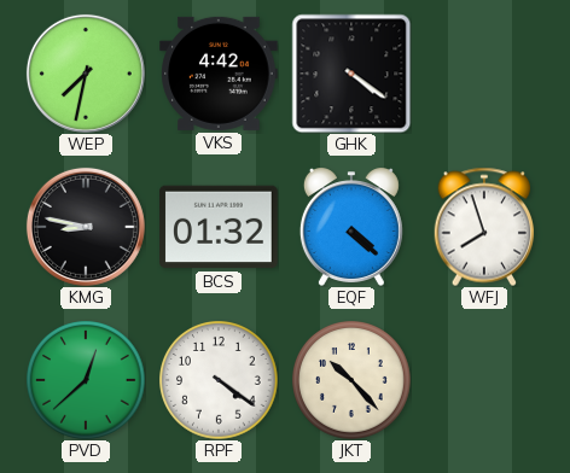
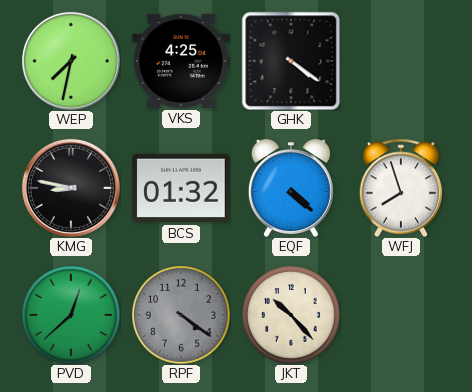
VKS: 4:42 -> 4:25 (181, 61)
RPF dial: white -> grey (182, 316)
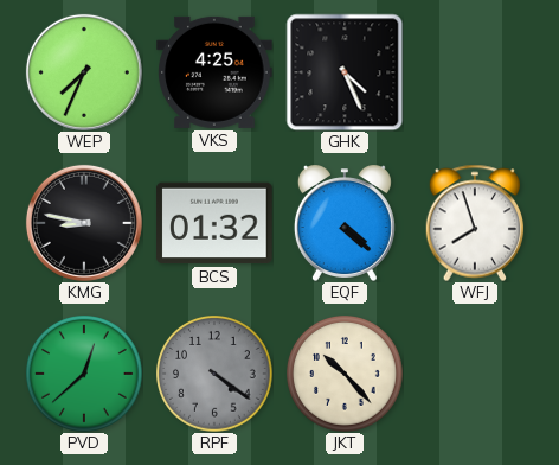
WEP: 7:32 -> 7:34 (84, 72)
GHK: 4:21 -> 4:26 (345, 72)
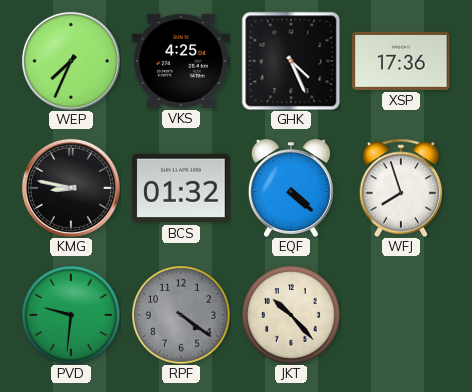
XSP: none -> 17:36 (401, 61)
PVD: 12:38 -> 9:31 (72, 316)
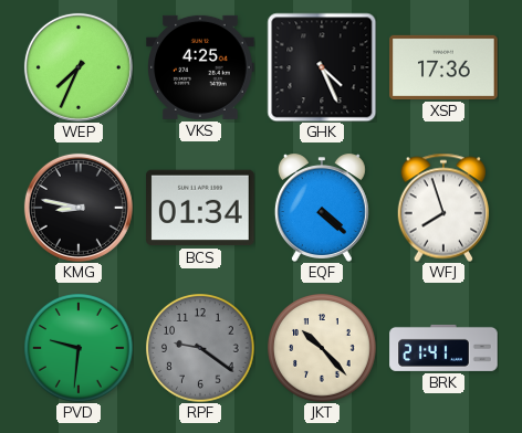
BCS: 01:32 -> 01:34 (200, 208)
RPF: 4:21 -> 9:21 (201, 349)
BRK: none -> 21:41 (443, 348)
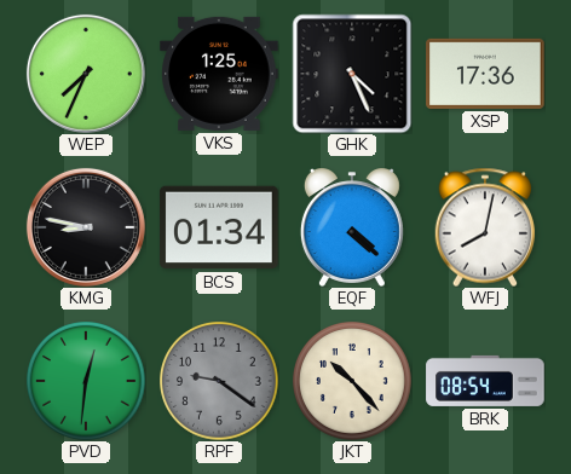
VKS: 4:25 -> 1:25 (219, 74)
WFJ: 7:57 -> 8:02 (485, 227)
PVD: 9:31 -> 12:31 (87, 382)
BRK: 21:41 -> 08:54 (485, 381)
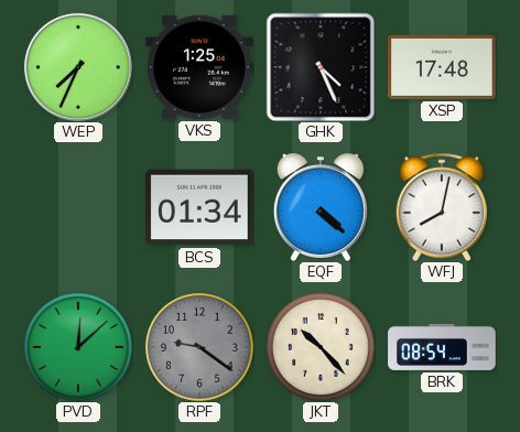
XSP: 17:36 -> 17:48 (442, 67)
KMG: 8:47 -> none (86, 227)
PVD: 12:31 -> 12:08 (79, 348)
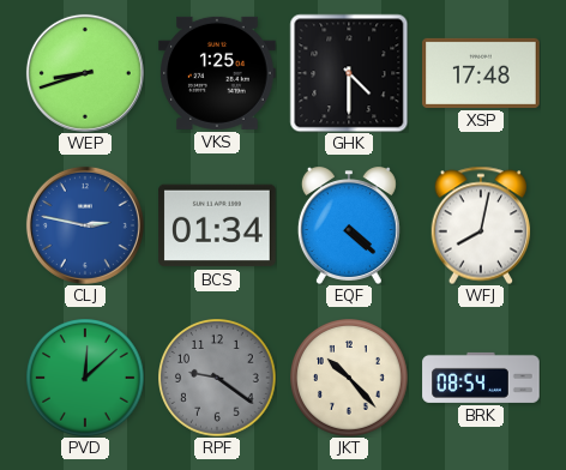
WEP: 7:34 -> 8:42 (85, 73)
GHK: 4:26 -> 4:30 (349, 73)
CLJ: none -> 2:47 (85, 225)
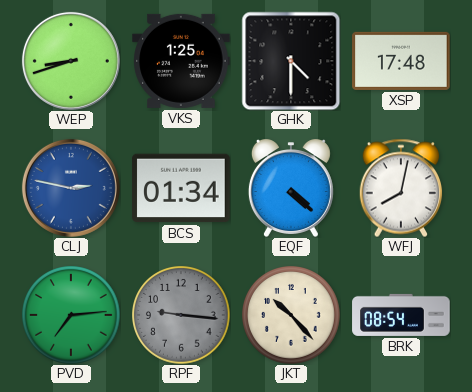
PVD: 12:08 -> 7:14 (72, 316)
RPF: 9:21 -> 9:16 (182, 316)
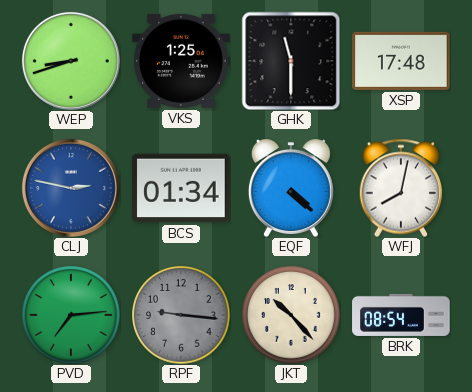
GHK: 4:30 -> 11:30 (291, 61)
